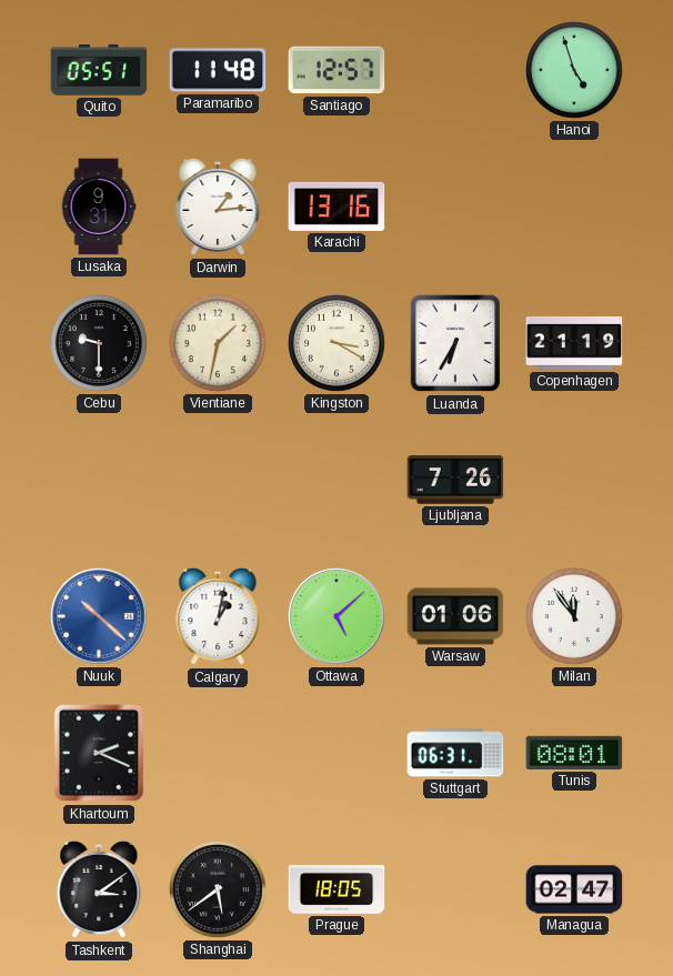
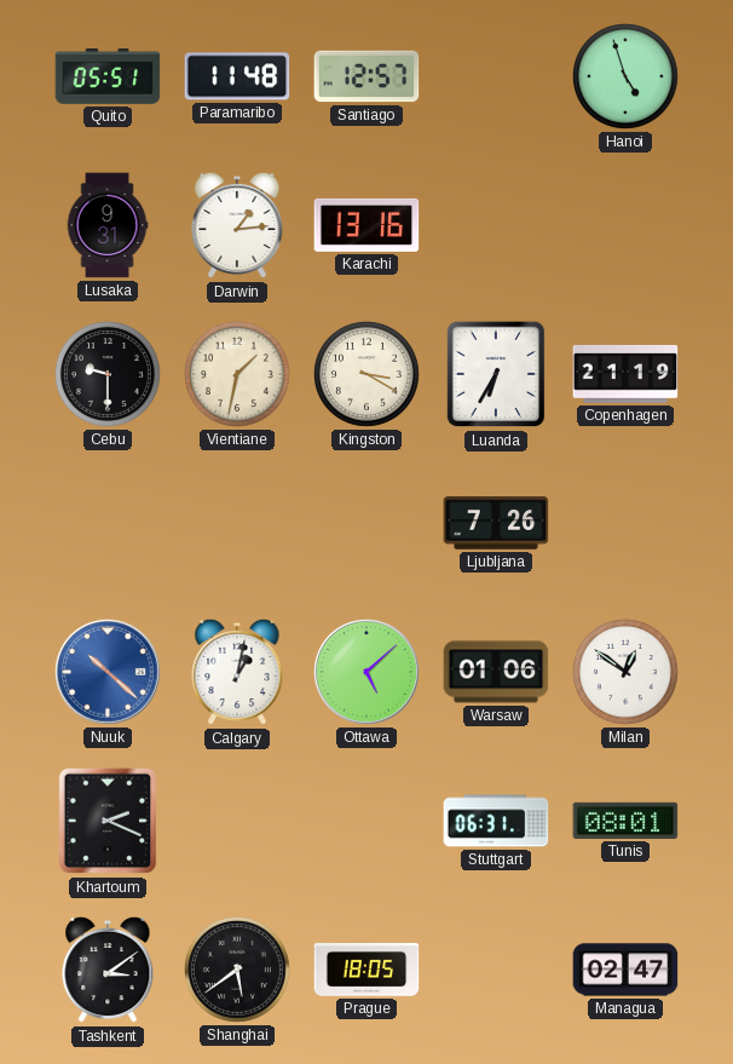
Milan: 11:54 -> 12:51 (627, 673)
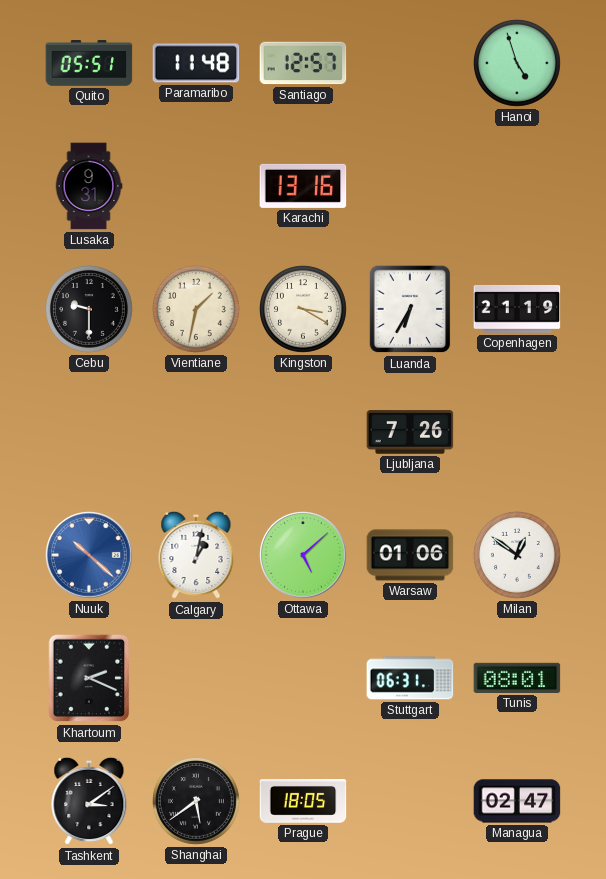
Darwin: 1:14 -> none (237, 225)
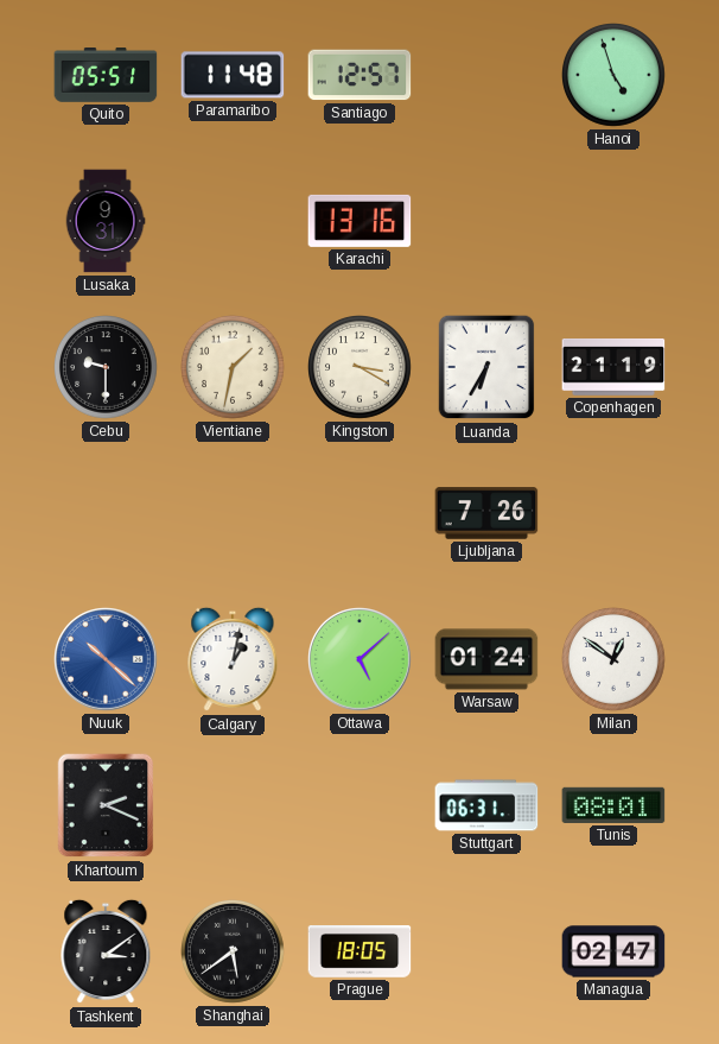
Warsaw: 01:06 -> 01:24 (486, 659)
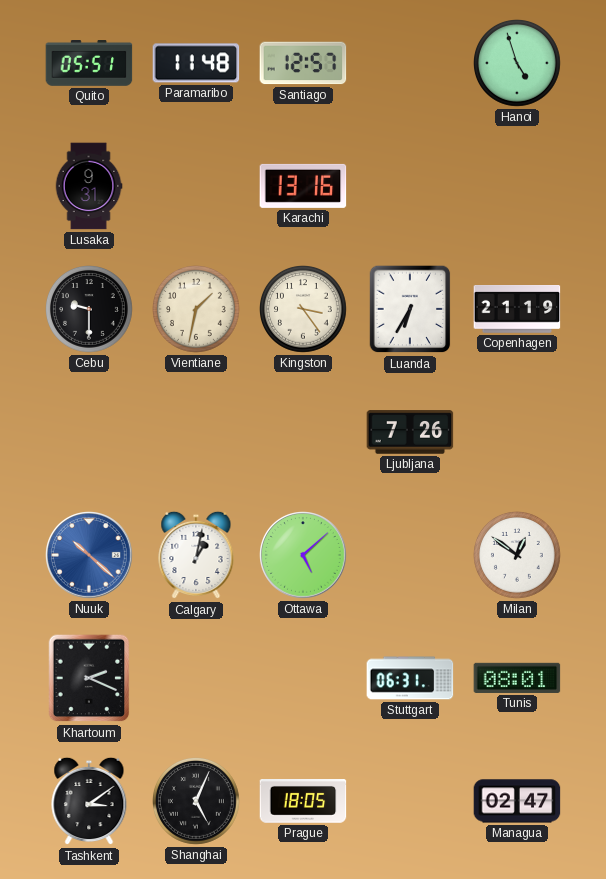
Kingston: 3:20 -> 3:24 (304, 310)
Warsaw: 01:24 -> none (486, 659)
Shanghai: 5:39 -> 5:04 (197, 802)
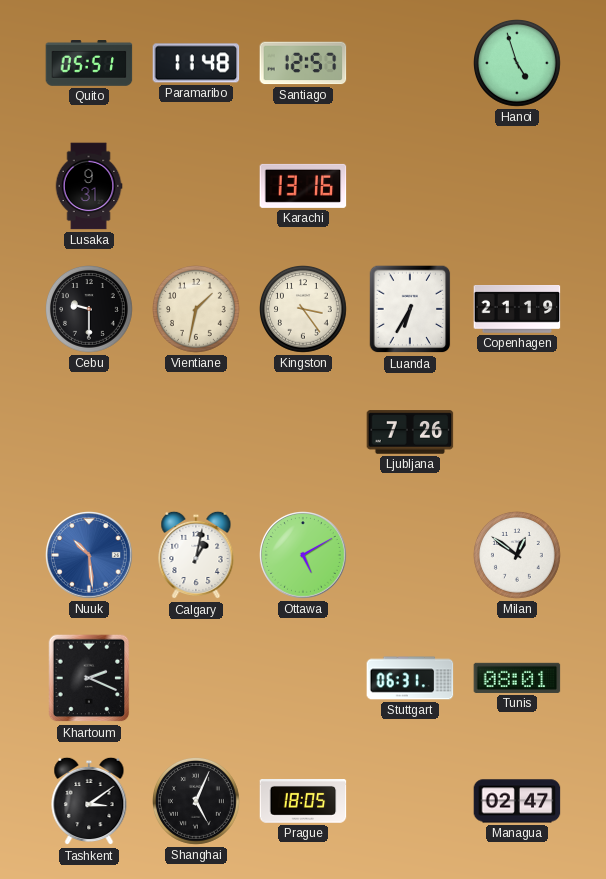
Nuuk: 10:22 -> 10:29 (90, 556)
Ottawa: 5:08 -> 5:10 (304, 556)
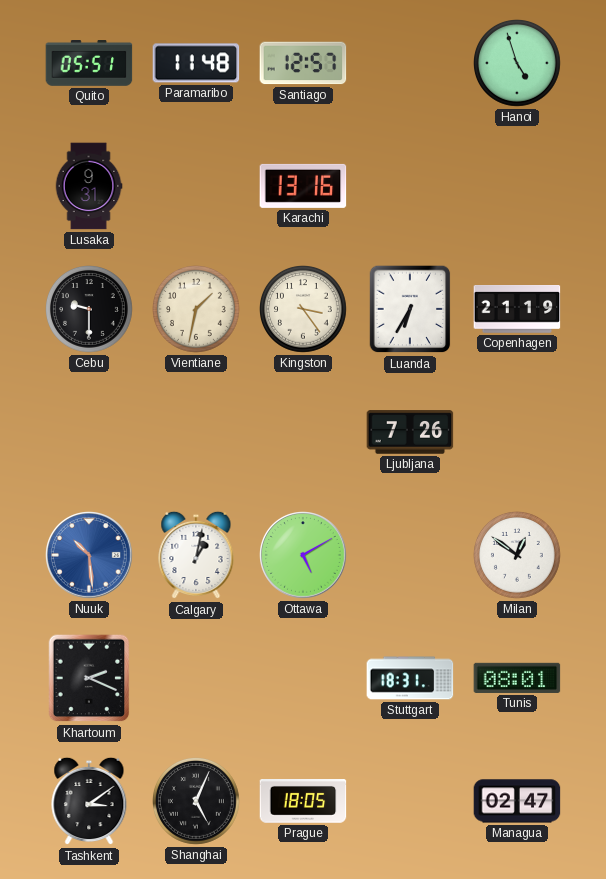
Stuttgart: 06:31 -> 18:31 (410, 678)
